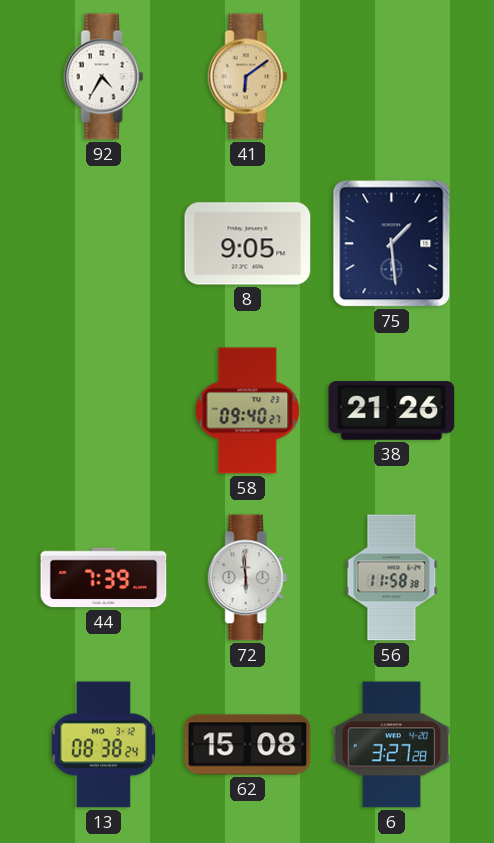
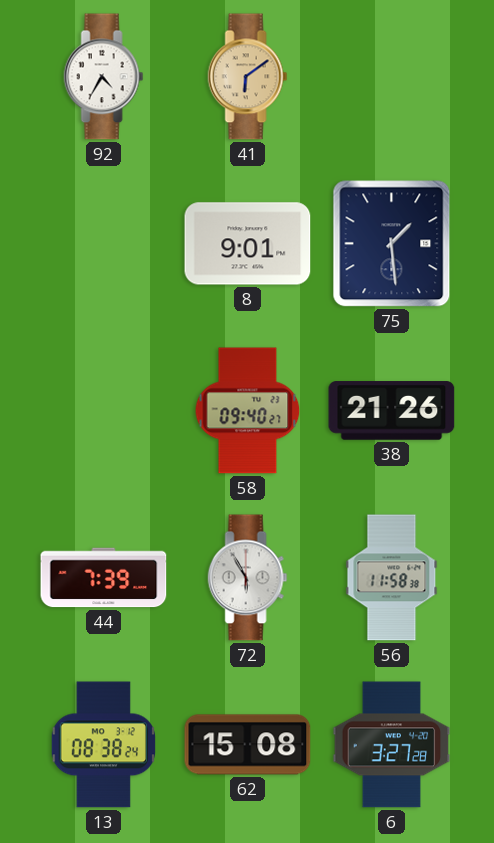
8: 9:05 -> 9:01 (248, 244)
72: 5:59 -> 5:55 (248, 578)
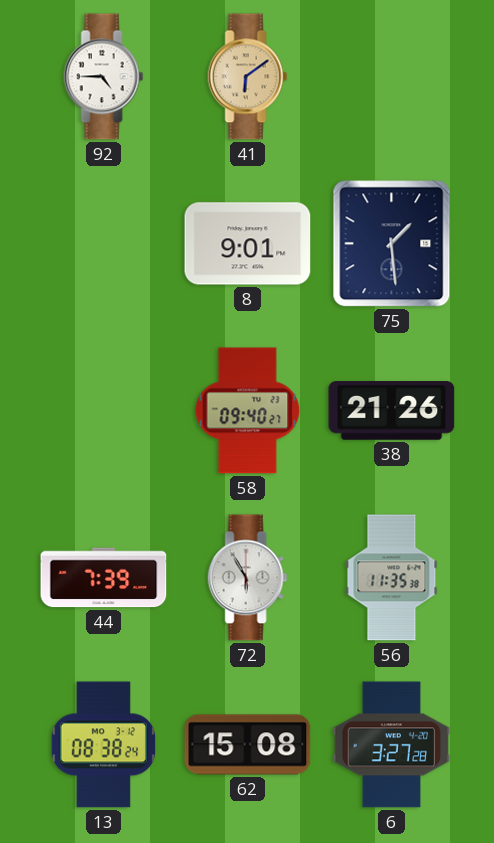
92: 4:35 -> 4:45 (104, 77)
56: 11:58 -> 11:35 (392, 578)
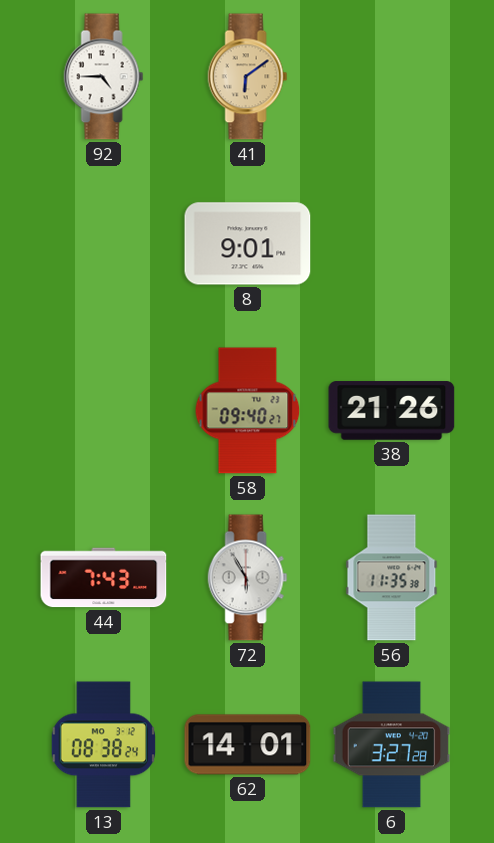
75: 1:29 -> none (392, 244)
44: 7:39 -> 7:43 (104, 578)
62: 15:08 -> 14:01 (248, 745)
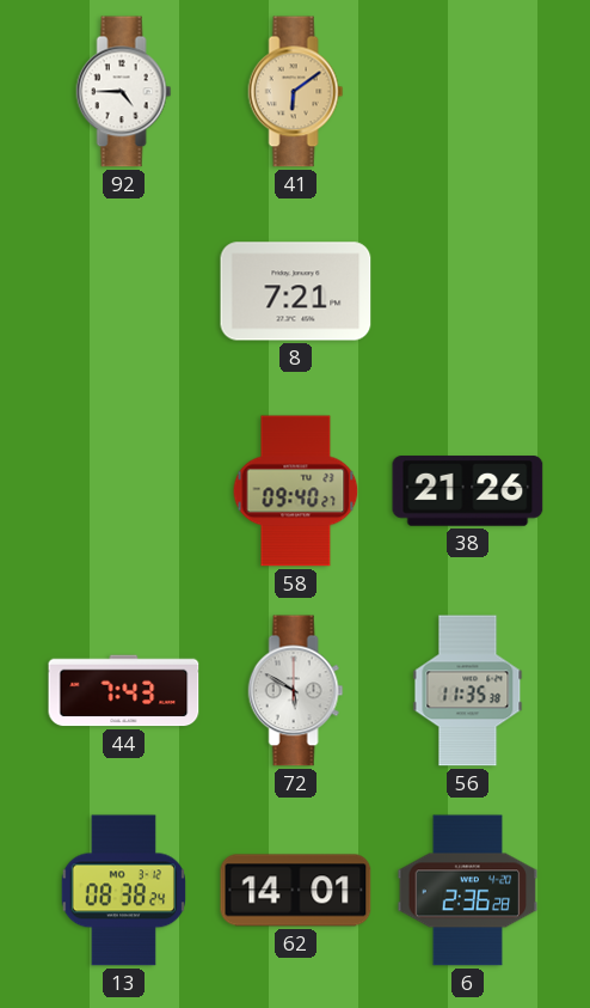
8: 9:01 -> 7:21 (296, 292)
72: 5:55 -> 5:50 (296, 691)
6: 3:27 -> 2:36 (468, 891)
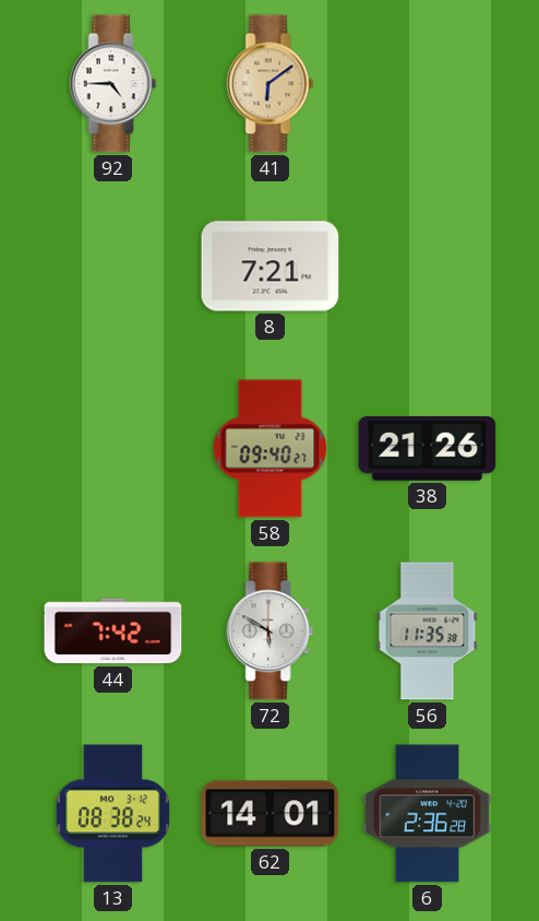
44: 7:43 -> 7:42 (113, 631)
